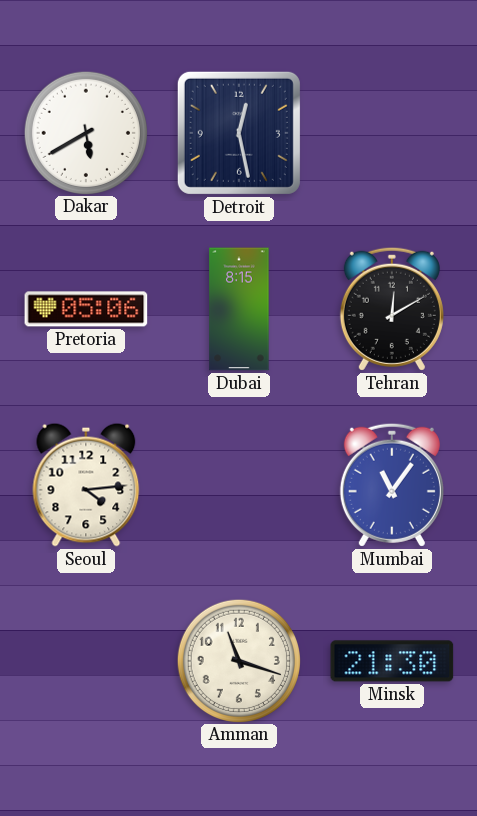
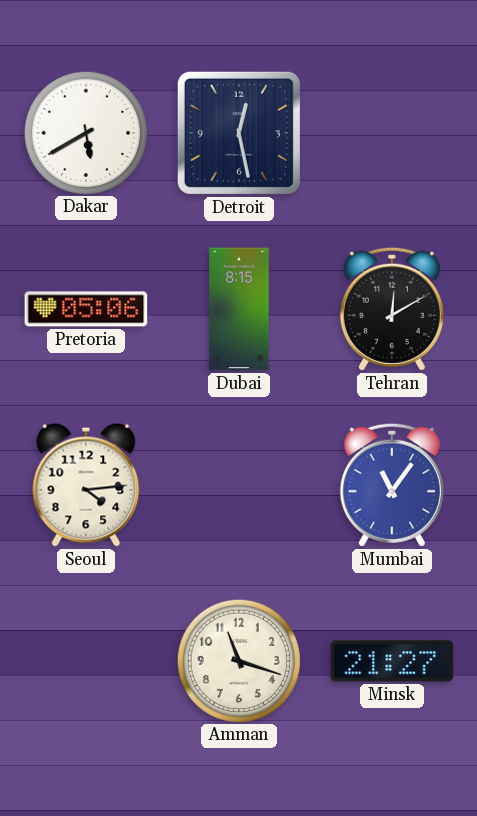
Minsk: 21:30 -> 21:27 (392, 661)
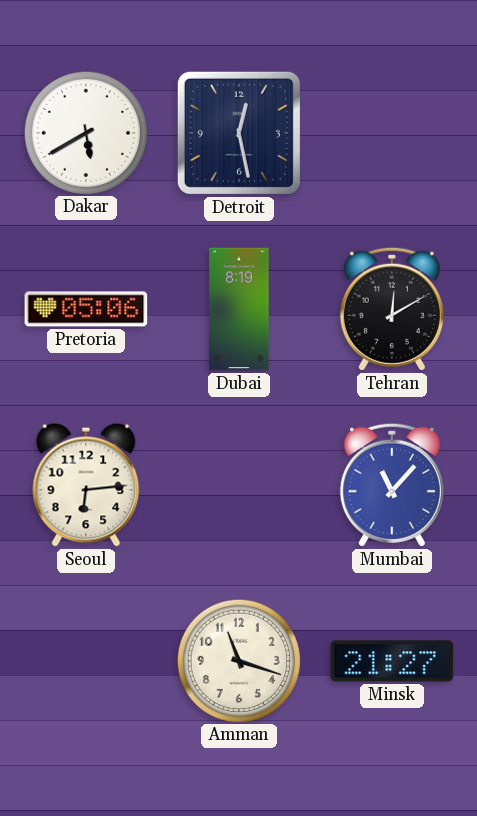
Dubai: 8:15 -> 8:19 (239, 309)
Seoul: 4:14 -> 6:14 (86, 485)
Mumbai: 11:06 -> 11:07 (392, 485)
